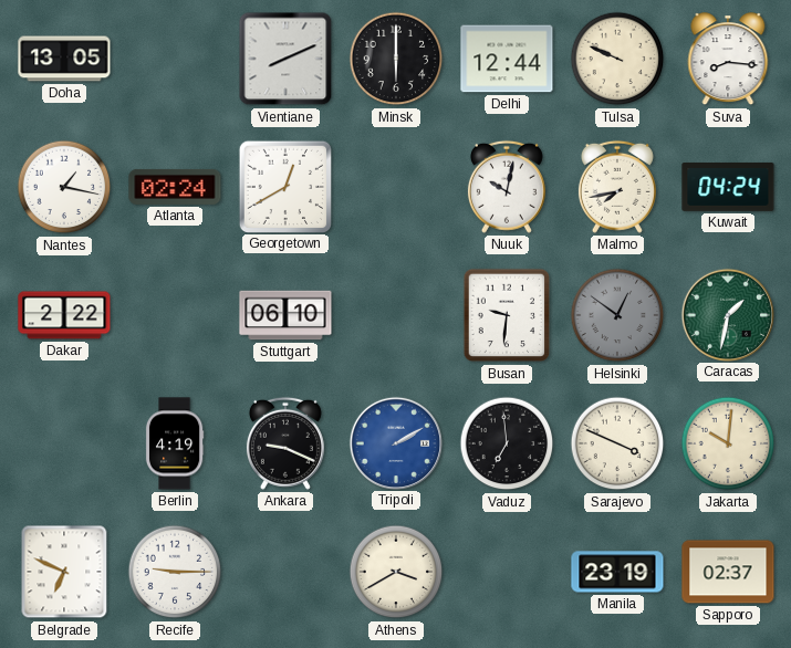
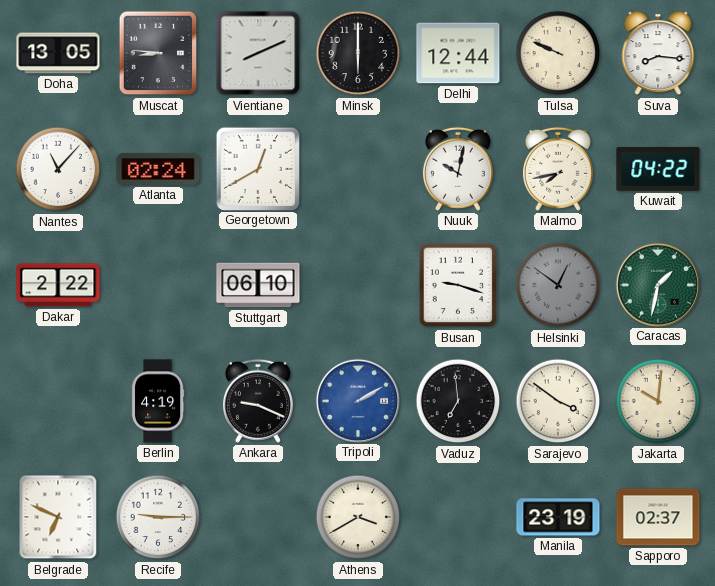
Muscat: none -> 8:46 (158, 53)
Nantes: 1:17 -> 11:07 (58, 169)
Kuwait: 04:24 -> 04:22 (658, 169)
Busan: 9:31 -> 9:18 (458, 285)
Sarajevo: 3:49 -> 3:51 (558, 401)
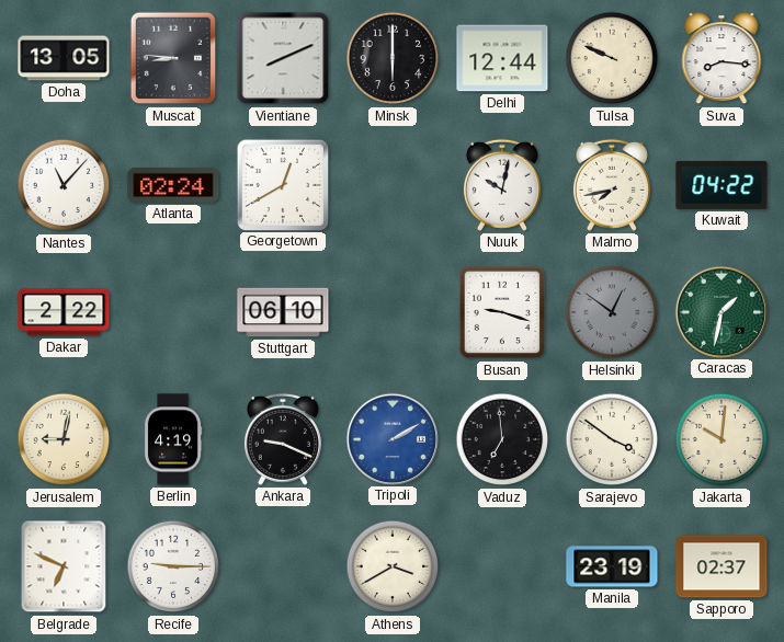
Jerusalem: none -> 9:02 (64, 439)
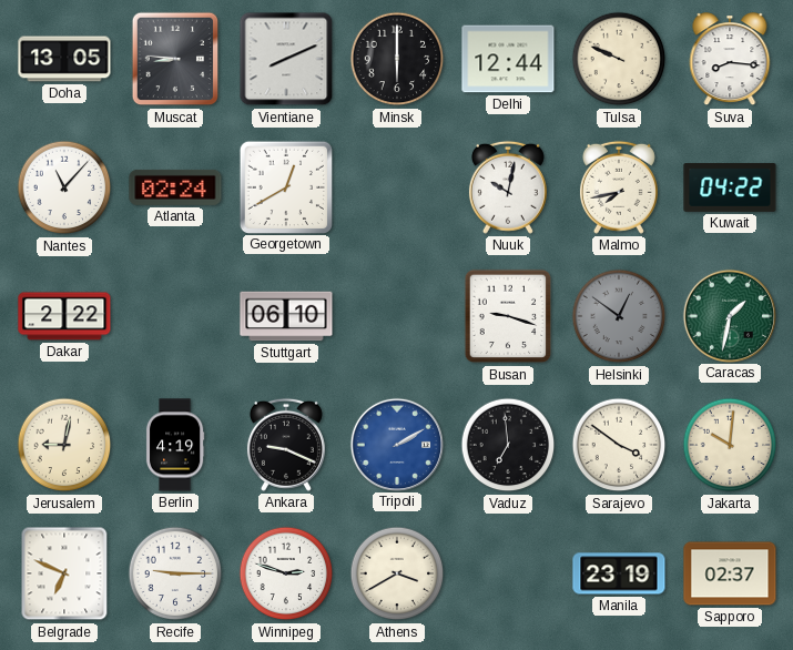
Winnipeg: none -> 2:48 (286, 573)
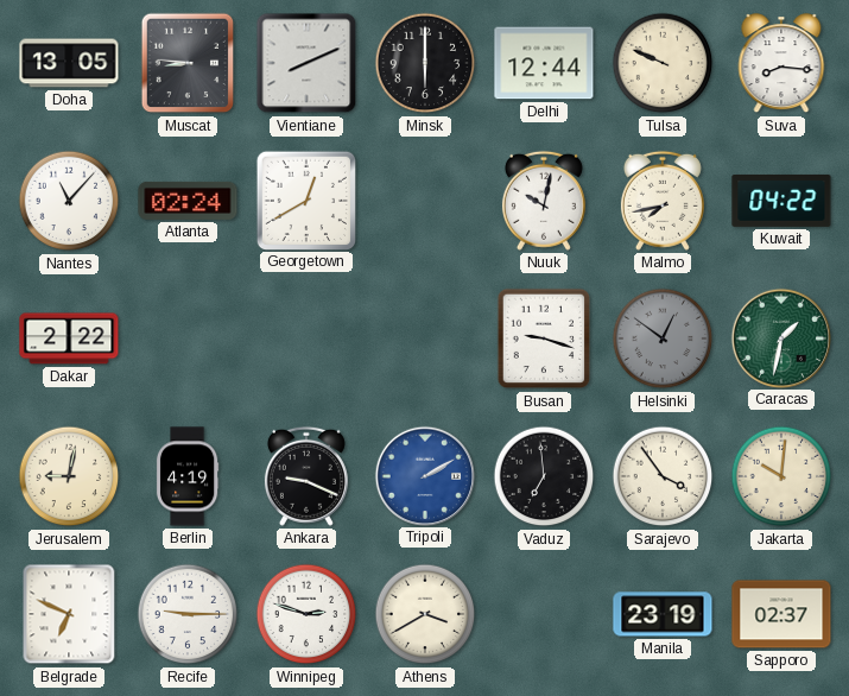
Stuttgart: 06:10 -> none (286, 316)
Sarajevo: 3:51 -> 3:54 (663, 476)
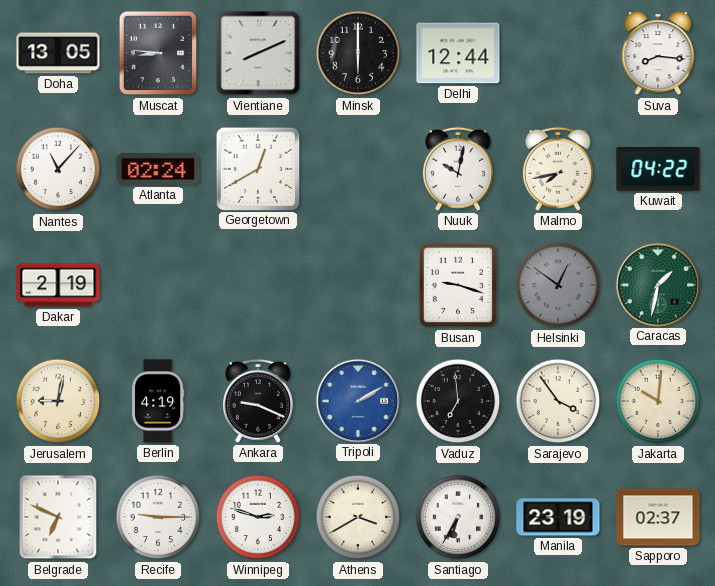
Tulsa: 9:49 -> none (663, 63)
Dakar: 2:22 -> 2:19 (58, 285)
Santiago: none -> 6:35 (458, 517)
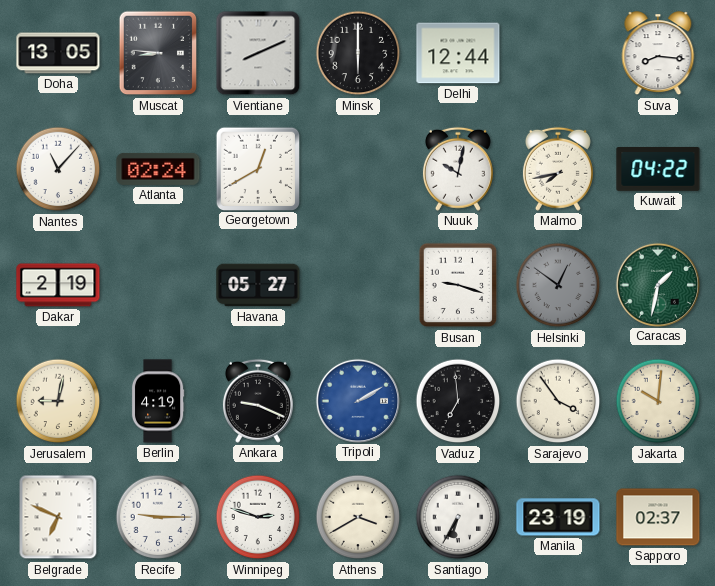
Havana: none -> 05:27 (258, 285)
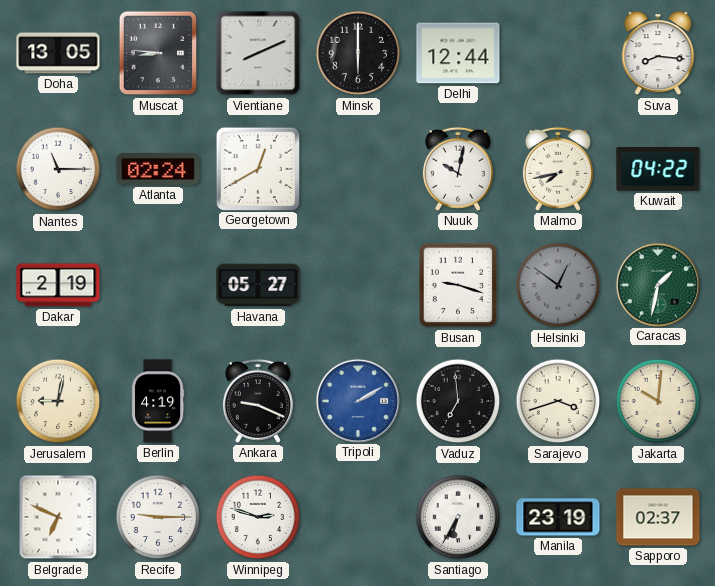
Nantes: 11:07 -> 11:15 (58, 169)
Sarajevo: 3:54 -> 3:42 (558, 401)
Athens: 3:40 -> none (358, 517)
